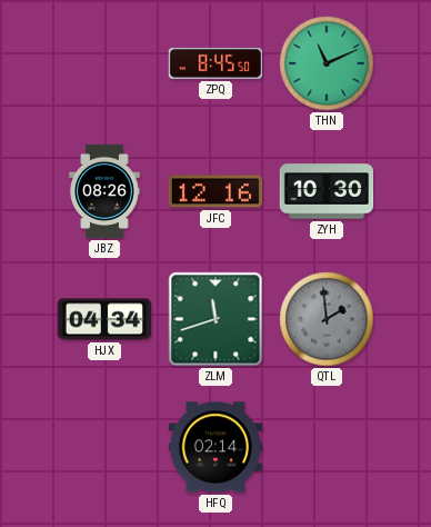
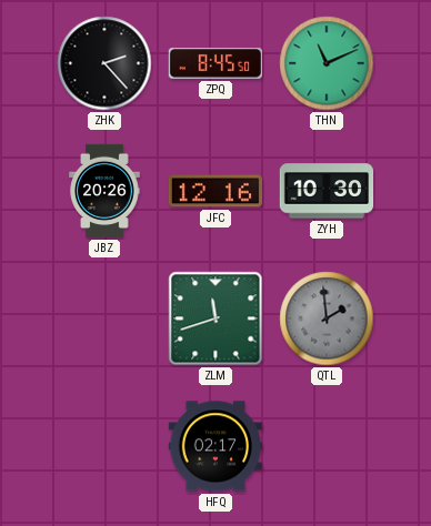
ZHK: none -> 2:23 (104, 63)
JBZ: 08:26 -> 20:26 (104, 191)
HJX: 04:34 -> none (104, 319)
HFQ: 02:14 -> 02:17 (215, 446)
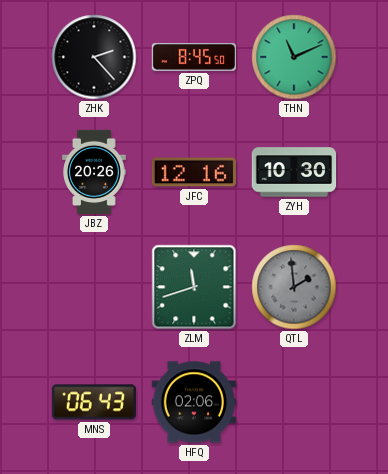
MNS: none -> 06:43 (93, 402)
HFQ: 02:17 -> 02:06 (194, 402)
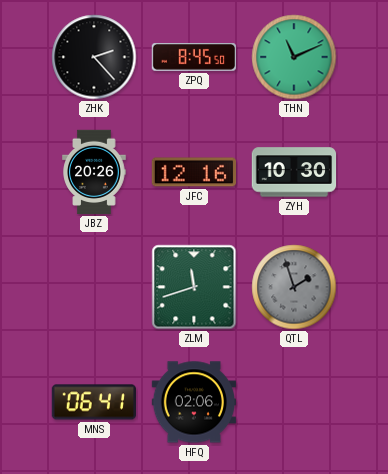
QTL: 1:59 -> 1:57 (294, 287)
MNS: 06:43 -> 06:41 (93, 402)
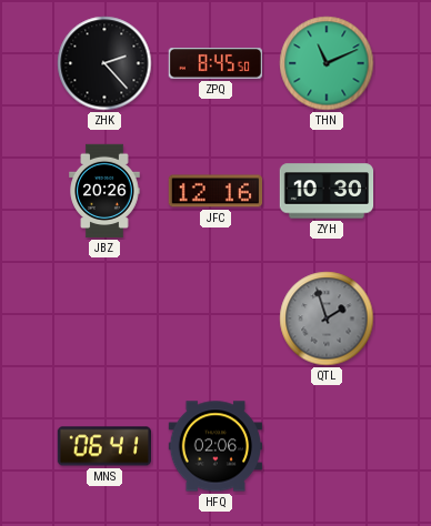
ZLM: 11:42 -> none (194, 287)
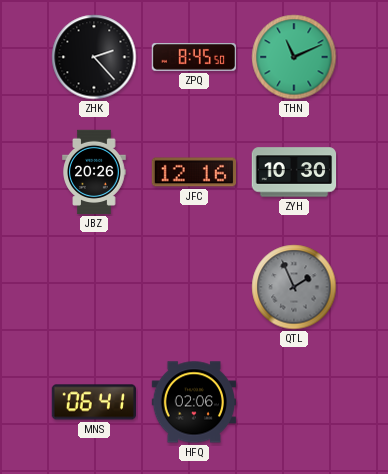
QTL: 1:57 -> 1:56 (294, 287)
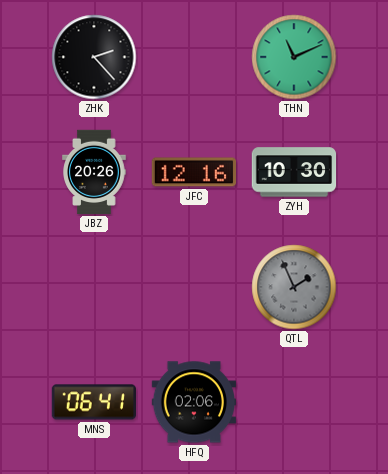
ZPQ: 8:45 -> none (193, 58)
